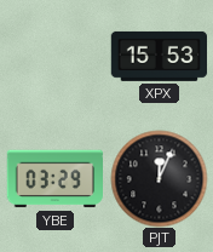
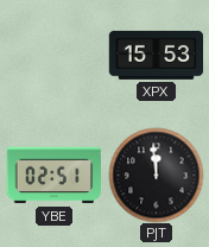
YBE: 03:29 -> 02:51 (53, 176)
PJT: 12:04 -> 11:59 (156, 175)
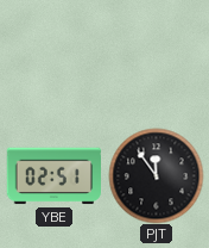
XPX: 15:53 -> none (156, 55)
PJT: 11:59 -> 11:54 (156, 175)
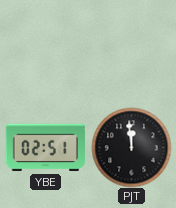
PJT: 11:54 -> 11:59 (131, 147)
